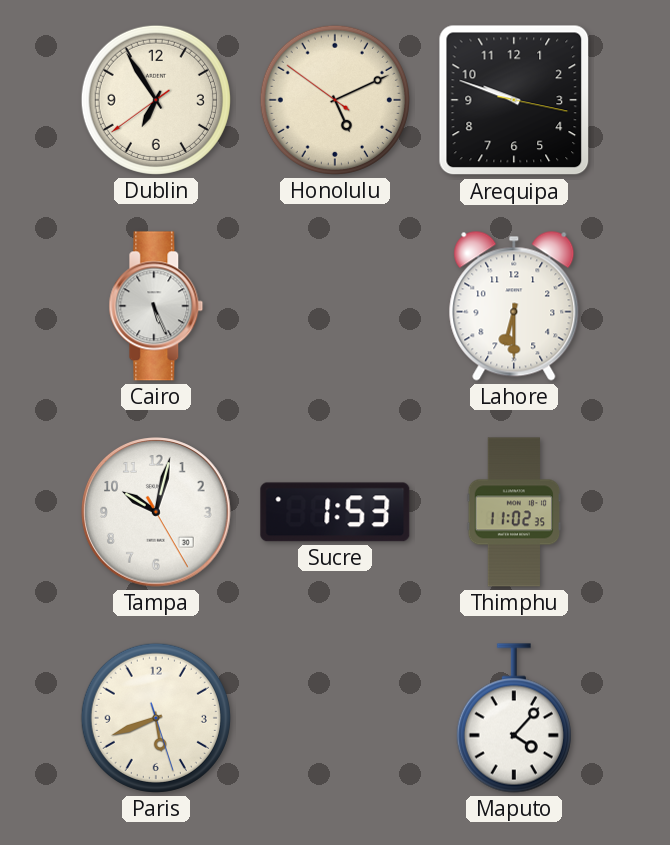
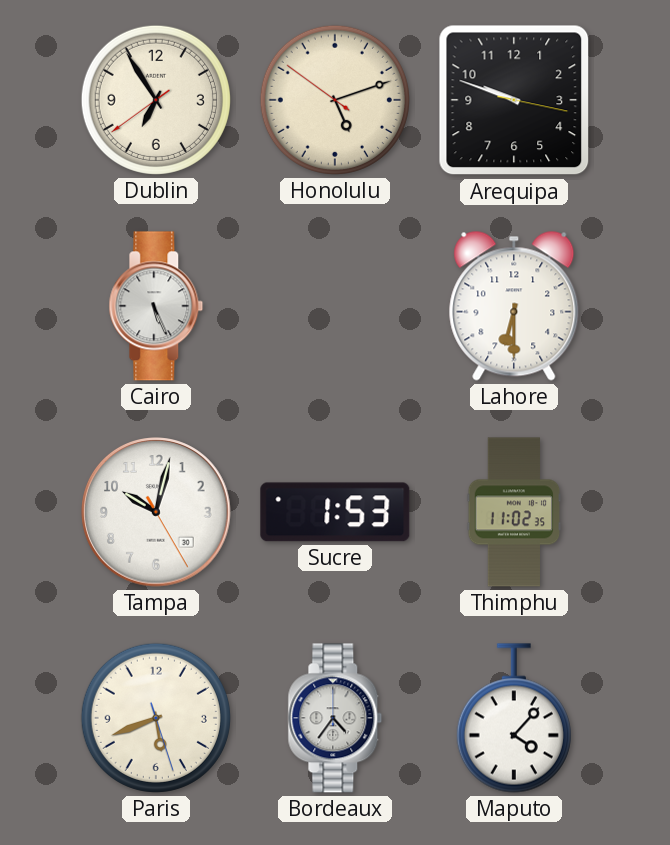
Honolulu: 5:10 -> 5:11 (335, 100)
Bordeaux: none -> 4:36 (335, 718)
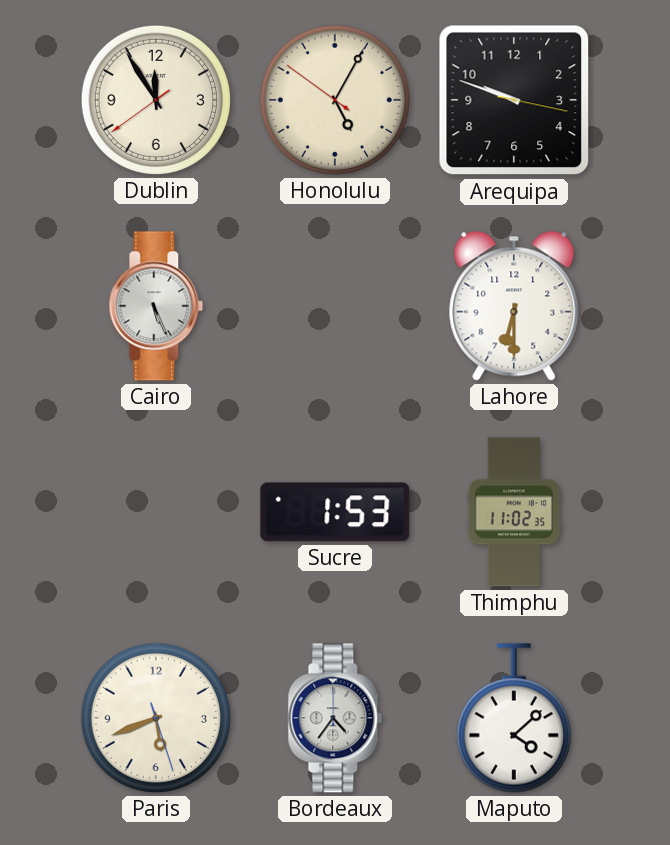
Dublin: 6:54 -> 11:54 (156, 100)
Honolulu: 5:11 -> 5:04 (335, 100)
Tampa: 10:02 -> none (156, 512)
Maputo: 4:07 -> 4:08 (514, 718)
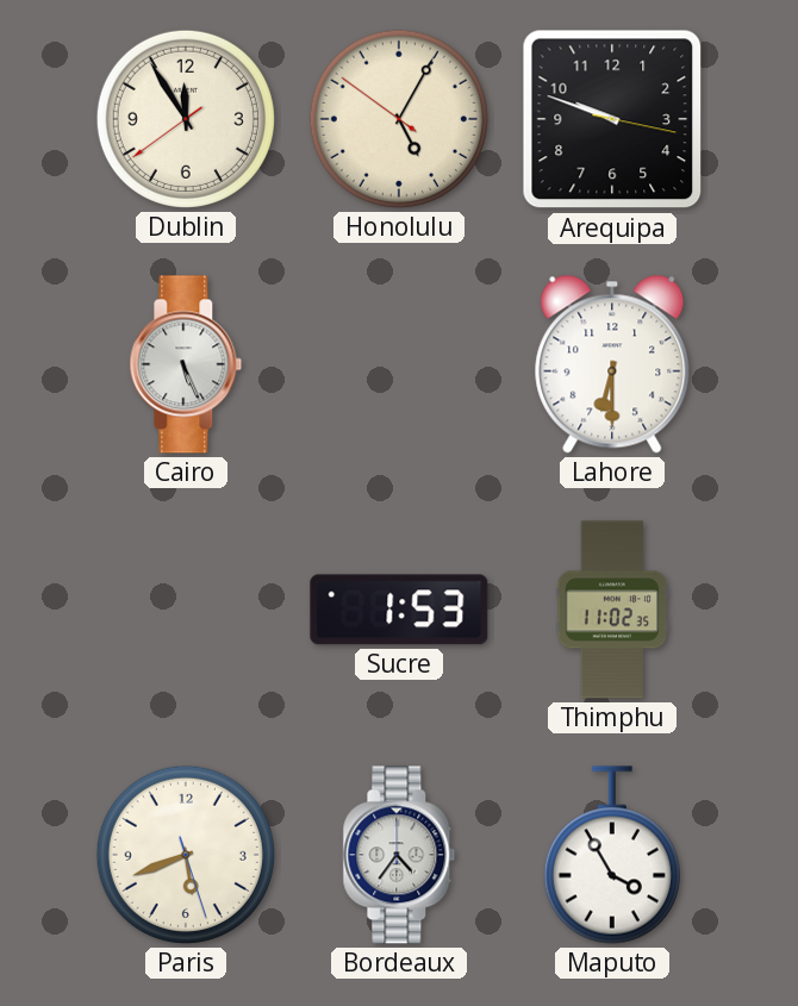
Maputo: 4:08 -> 3:55 (612, 855)
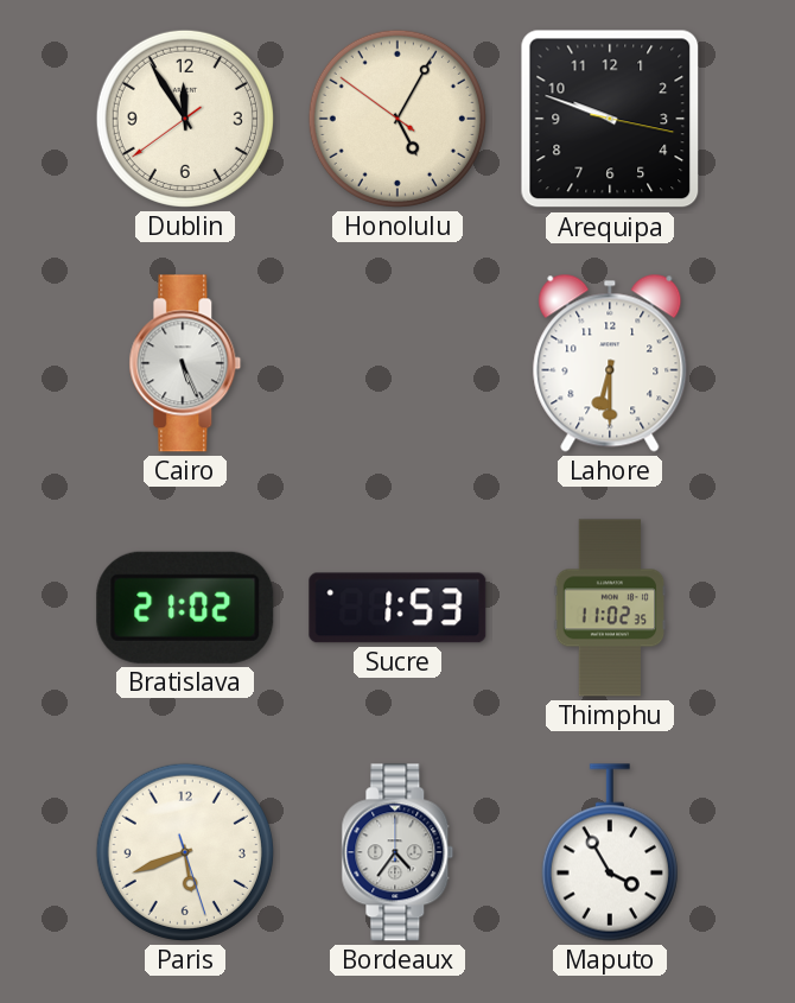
Bratislava: none -> 21:02 (185, 608)
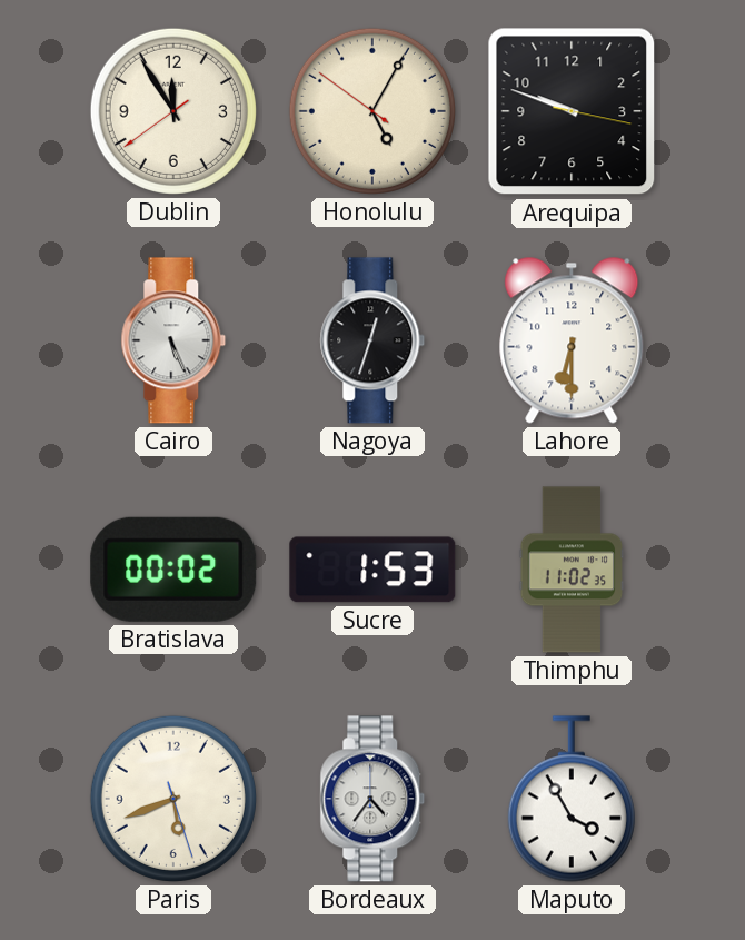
Nagoya: none -> 12:33 (372, 340)
Bratislava: 21:02 -> 00:02 (173, 570)
